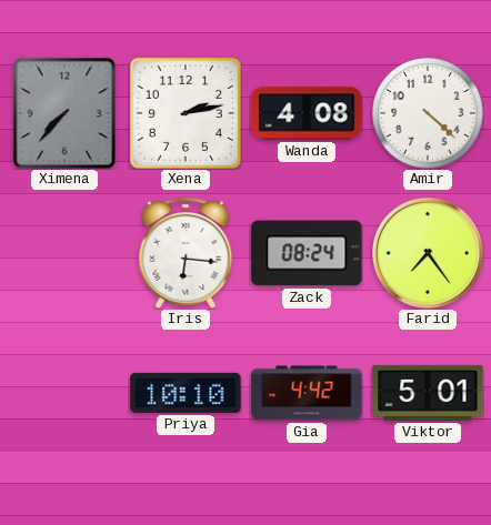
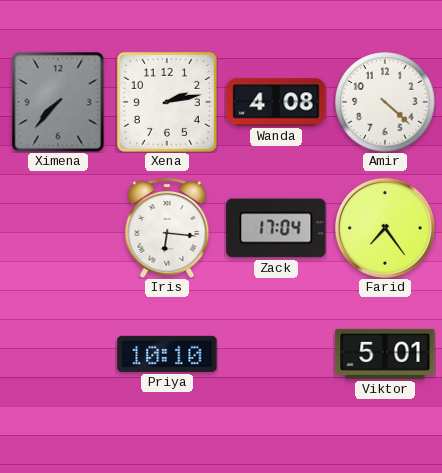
Zack: 08:24 -> 17:04 (276, 228)
Gia: 4:42 -> none (307, 393)
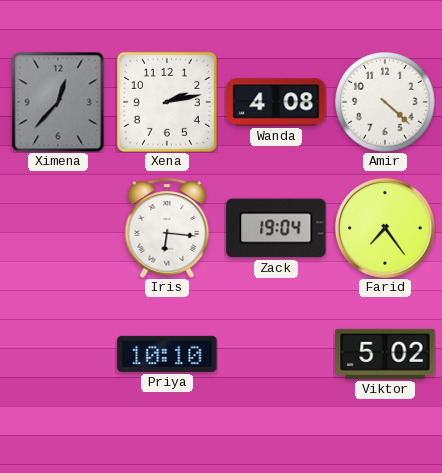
Ximena: 7:37 -> 12:37 (58, 102)
Zack: 17:04 -> 19:04 (276, 228)
Viktor: 5:01 -> 5:02 (385, 354)
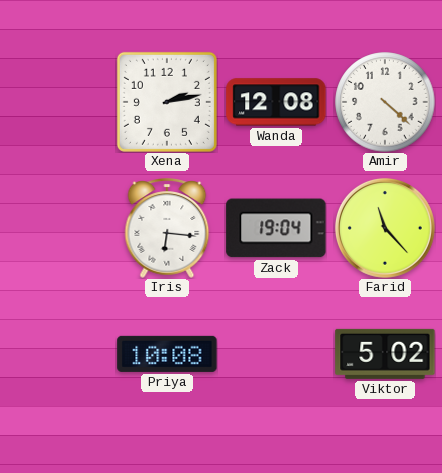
Ximena: 12:37 -> none (58, 102)
Wanda: 4:08 -> 12:08 (276, 102)
Farid: 7:24 -> 11:23 (385, 228)
Priya: 10:10 -> 10:08 (167, 354)
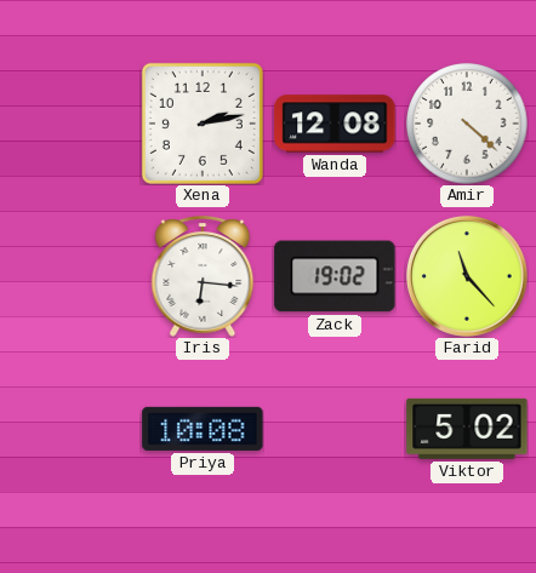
Zack: 19:04 -> 19:02 (335, 276)
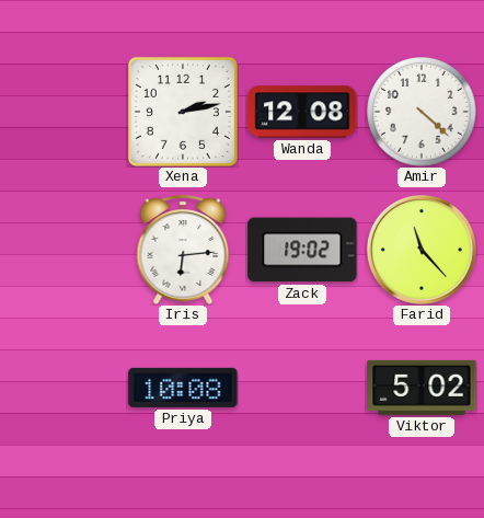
Iris: 6:16 -> 6:14 (183, 250)
